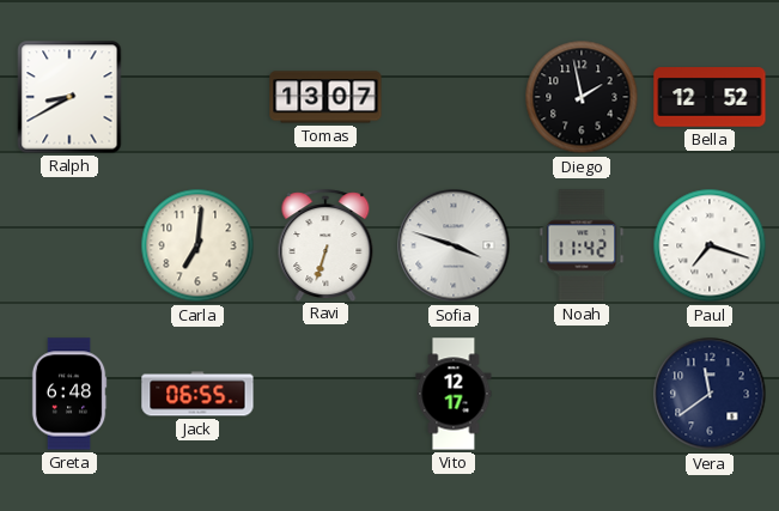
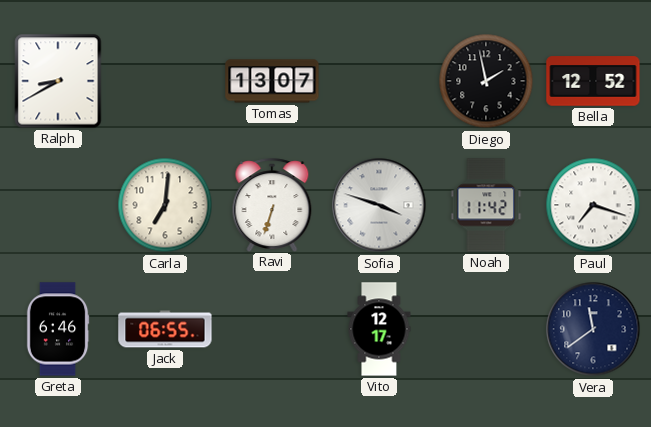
Greta: 6:48 -> 6:46 (58, 329)
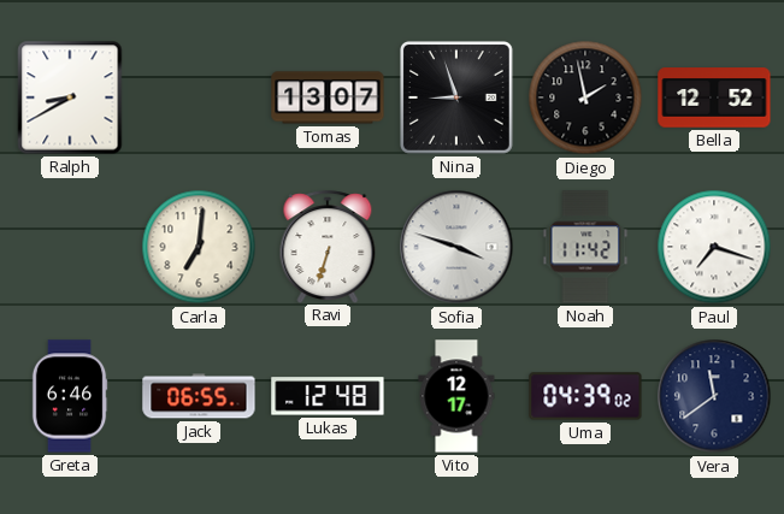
Nina: none -> 8:57 (456, 98)
Lukas: none -> 12:48 (328, 396)
Uma: none -> 04:39 (585, 396)
